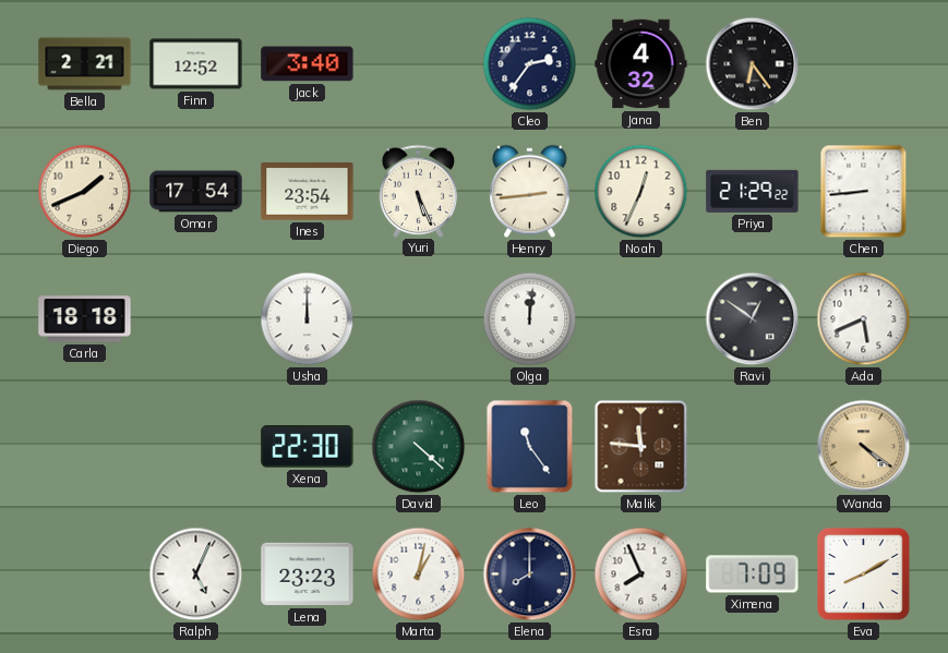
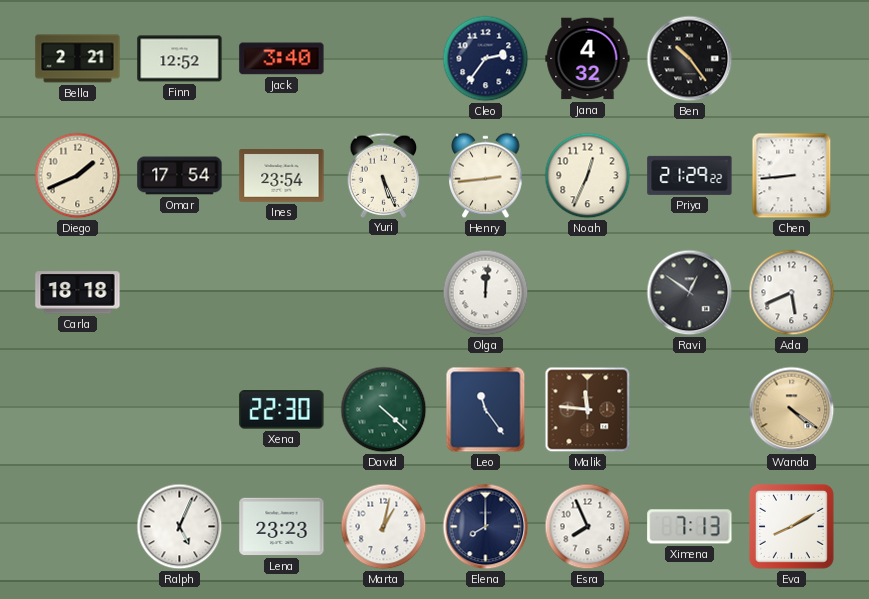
Ben: 6:24 -> 10:24 (690, 59)
Usha: 12:00 -> none (308, 319)
Ximena: 7:09 -> 7:13 (690, 527)
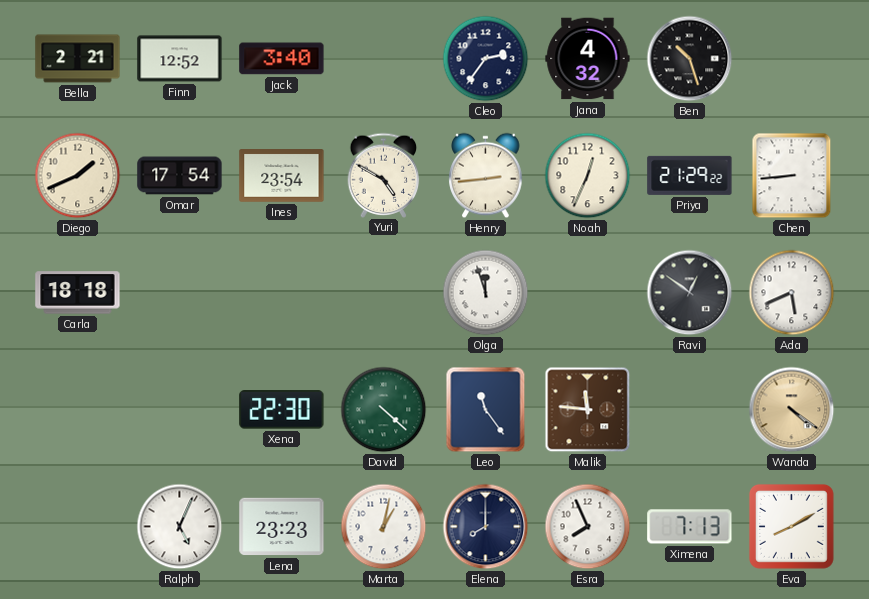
Ben: 10:24 -> 10:27 (690, 59)
Yuri: 5:26 -> 4:50 (384, 175)
Olga: 12:01 -> 11:57 (486, 293)
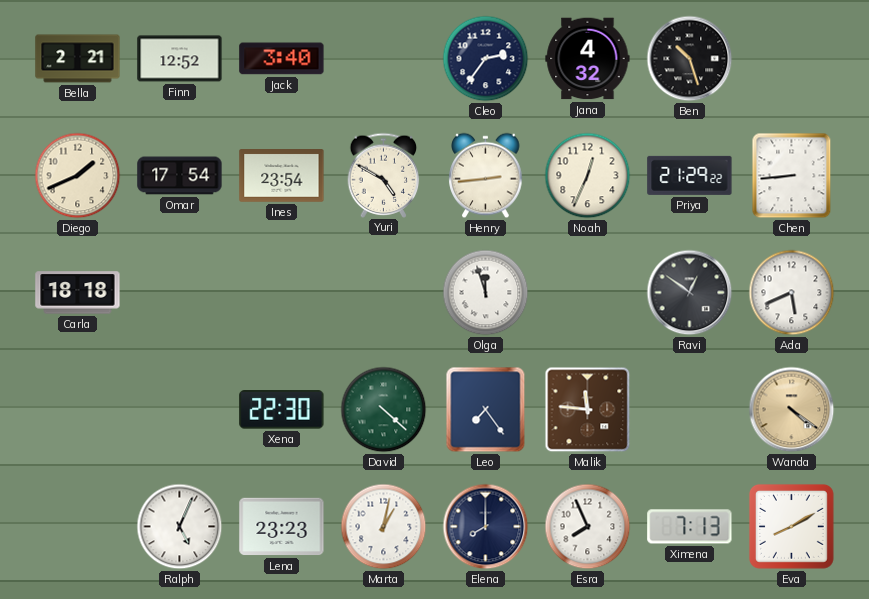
Leo: 11:24 -> 7:24 (486, 410)
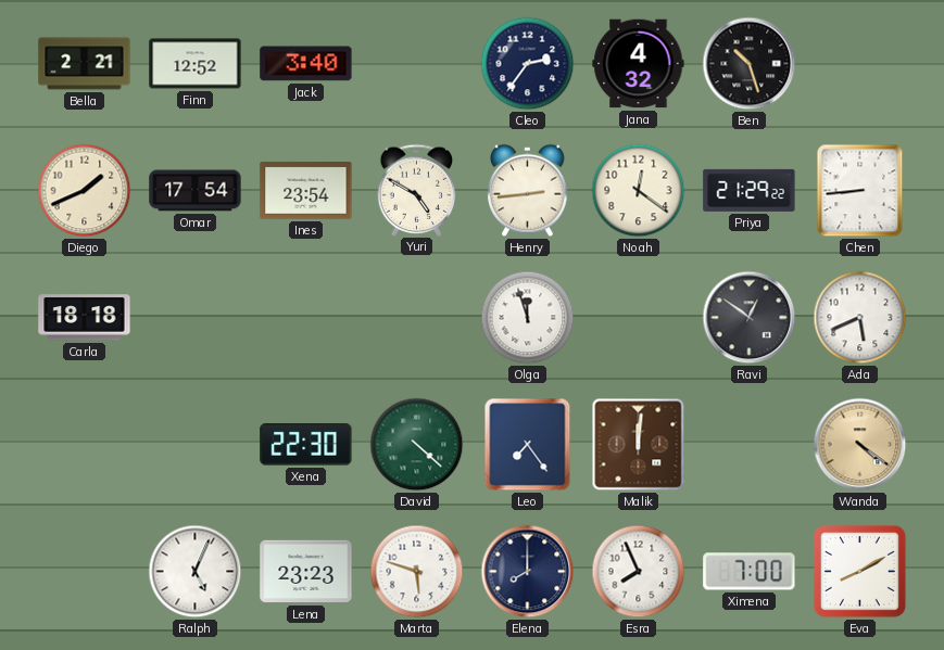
Noah: 12:34 -> 12:21 (639, 191)
Malik: 11:46 -> 12:01 (639, 445)
Marta: 1:02 -> 5:48 (417, 572)
Ximena: 7:13 -> 7:00 (750, 572)
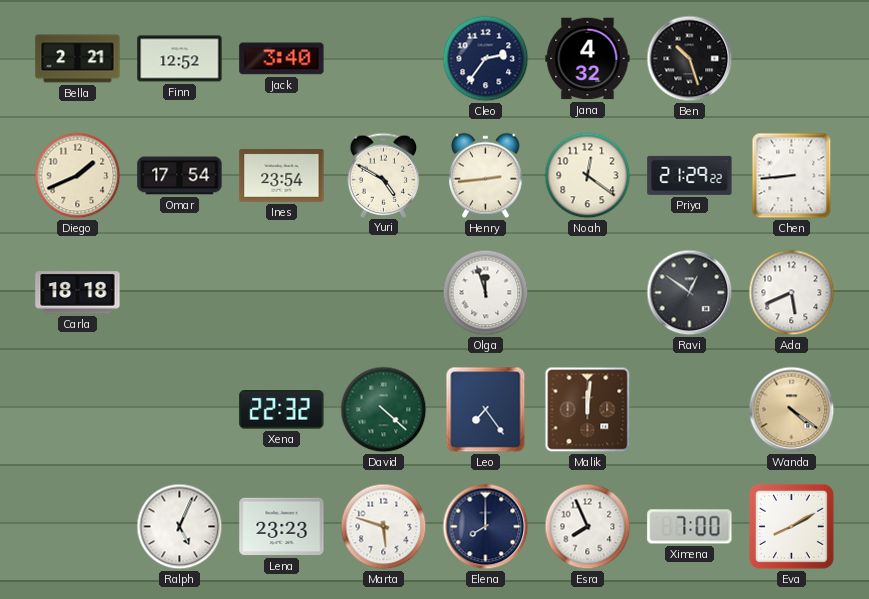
Xena: 22:30 -> 22:32 (282, 410)
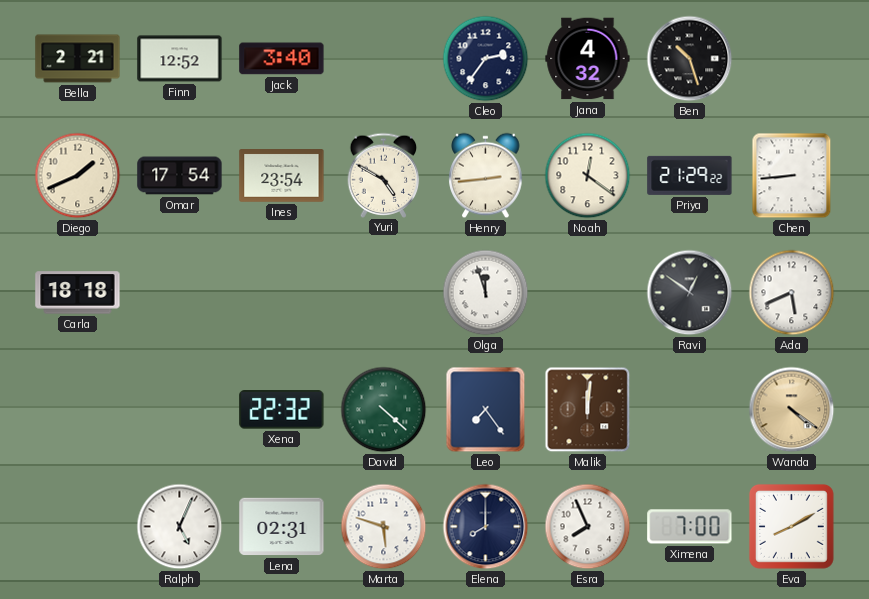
Lena: 23:23 -> 02:31 (282, 527)
